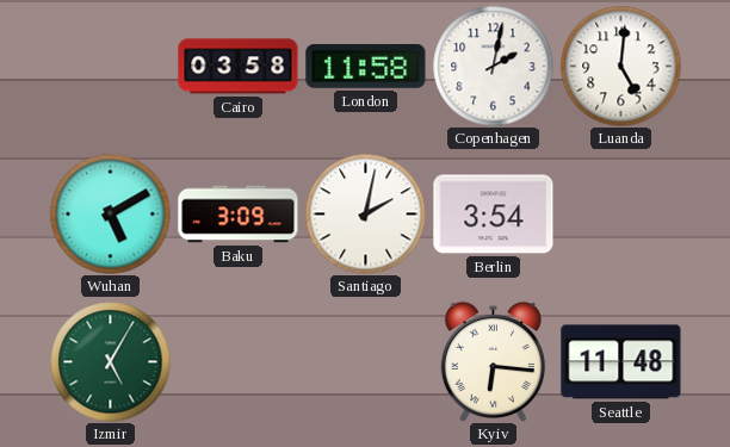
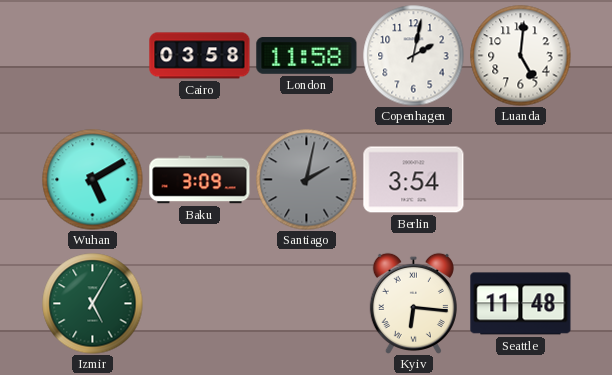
Santiago dial: white -> grey (307, 180)
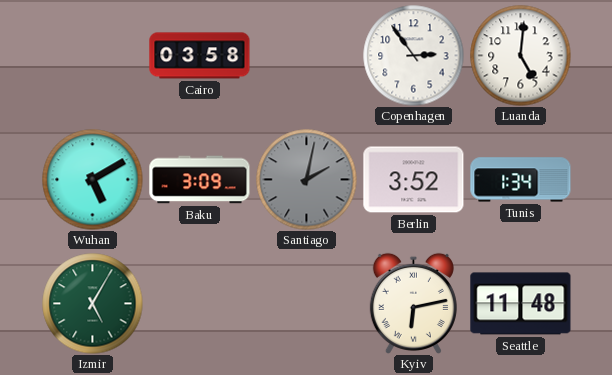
London: 11:58 -> none (307, 56)
Copenhagen: 2:02 -> 2:54 (414, 56)
Berlin: 3:54 -> 3:52 (414, 180)
Tunis: none -> 1:34 (521, 180)
Kyiv: 6:16 -> 6:13 (413, 303)
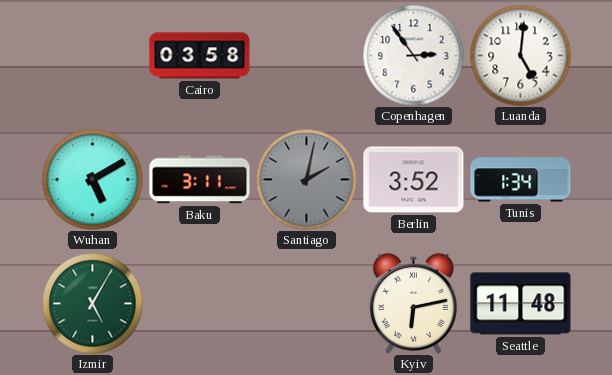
Baku: 3:09 -> 3:11 (200, 180)
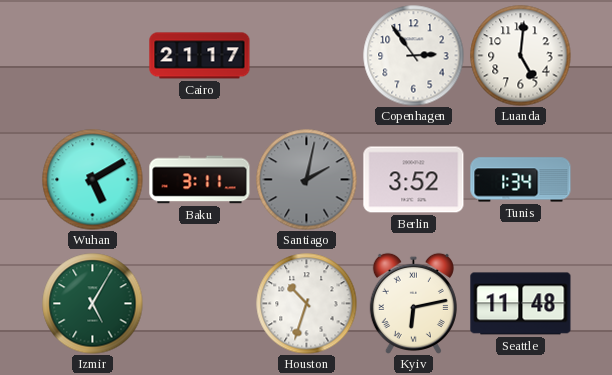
Cairo: 03:58 -> 21:17 (200, 56)
Houston: none -> 10:33 (307, 304)
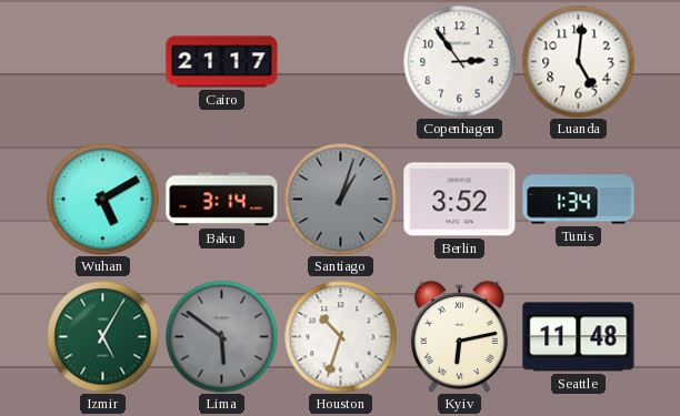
Baku: 3:11 -> 3:14 (222, 200)
Santiago: 2:02 -> 1:03 (341, 200)
Lima: none -> 5:51 (222, 337)
